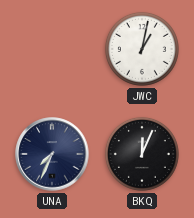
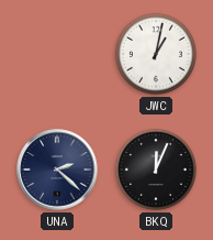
UNA: 7:34 -> 2:22 (57, 170)
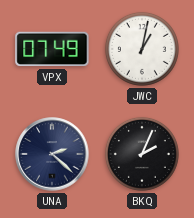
VPX: none -> 07:49 (52, 49)
BKQ: 12:04 -> 2:04 (142, 154)
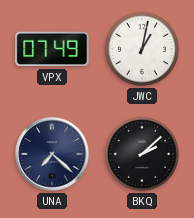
UNA: 2:22 -> 7:22 (52, 154)
BKQ: 2:04 -> 2:08 (142, 154)
